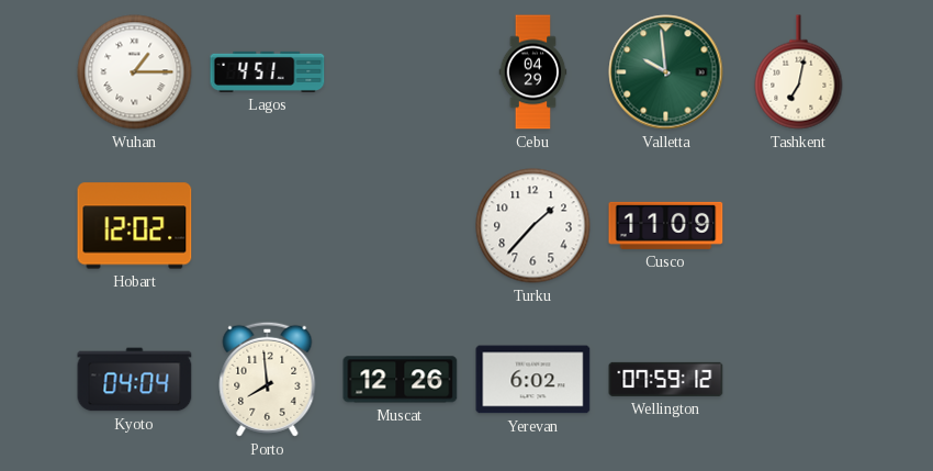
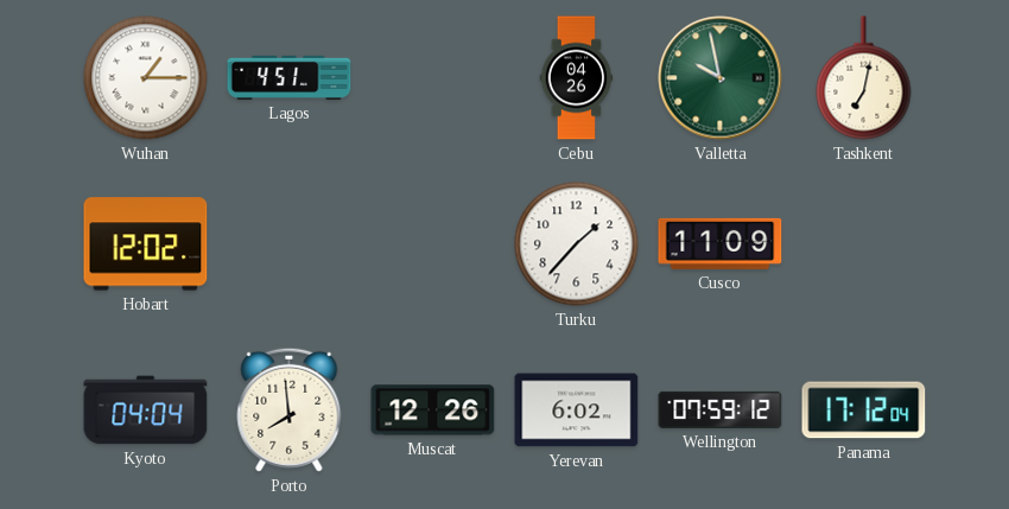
Cebu: 04:29 -> 04:26 (577, 78)
Valletta: 9:59 -> 9:58 (721, 78)
Panama: none -> 17:12 (864, 411)
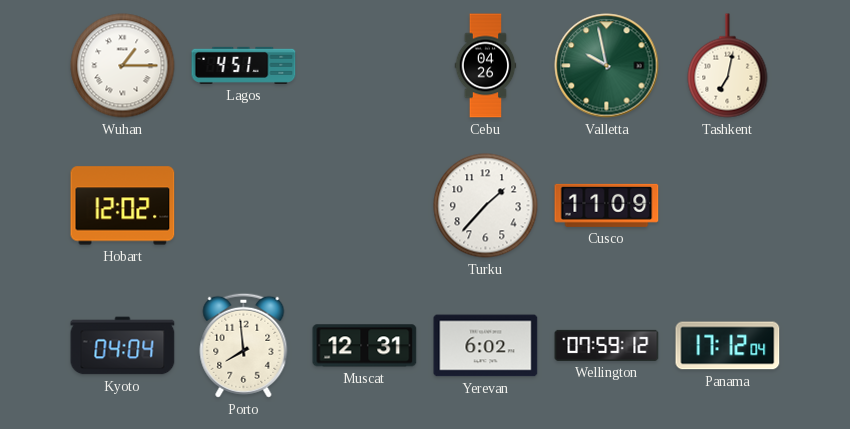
Muscat: 12:26 -> 12:31 (365, 346)
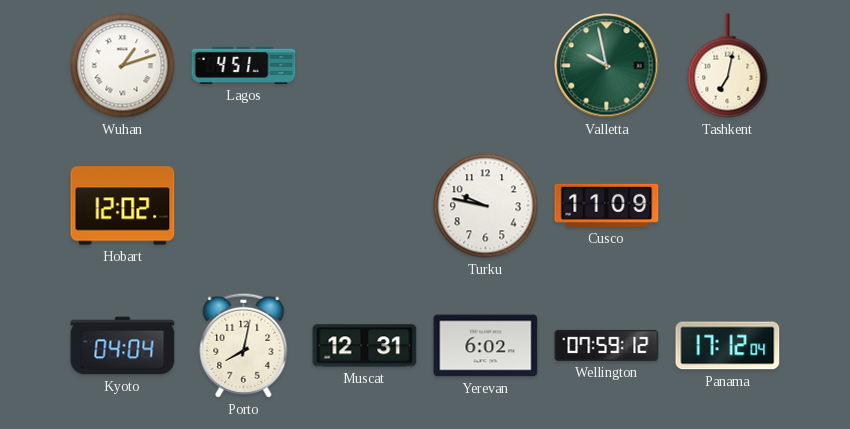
Wuhan: 1:15 -> 1:12 (123, 66)
Cebu: 04:26 -> none (486, 66)
Turku: 1:37 -> 9:47 (486, 206)
Porto: 7:59 -> 8:02 (244, 345)
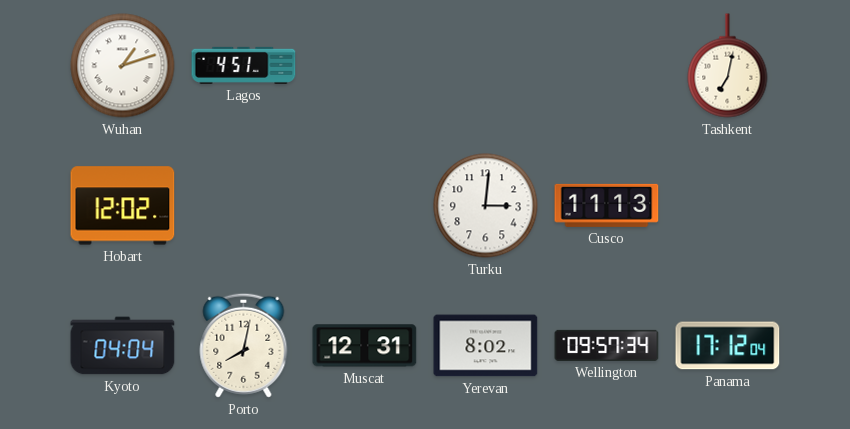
Valletta: 9:58 -> none (607, 66)
Turku: 9:47 -> 3:01 (486, 206)
Cusco: 11:09 -> 11:13 (607, 205)
Yerevan: 6:02 -> 8:02 (486, 346)
Wellington: 07:59 -> 09:57 (607, 345)
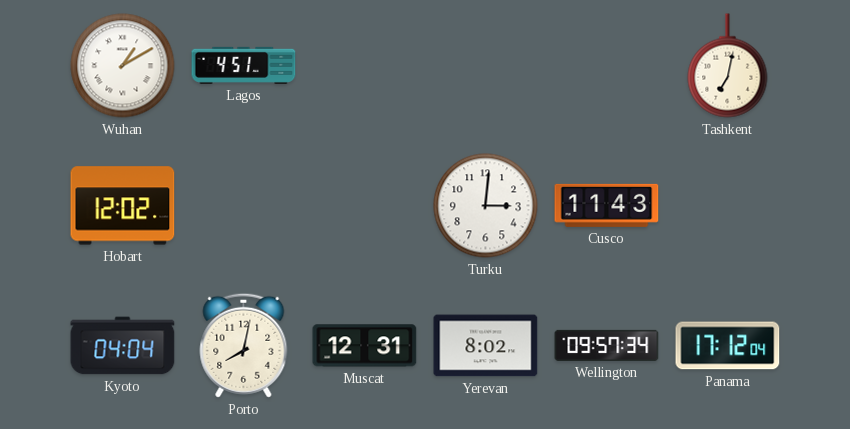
Wuhan: 1:12 -> 1:10 (123, 66)
Cusco: 11:13 -> 11:43 (607, 205)
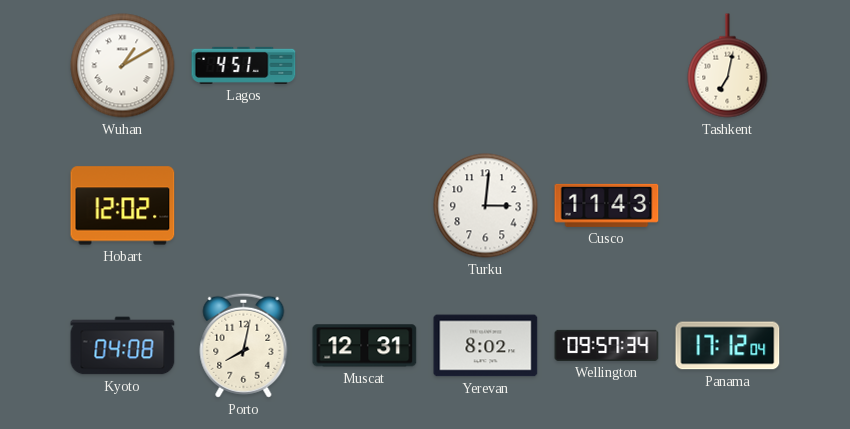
Kyoto: 04:04 -> 04:08 (123, 346)
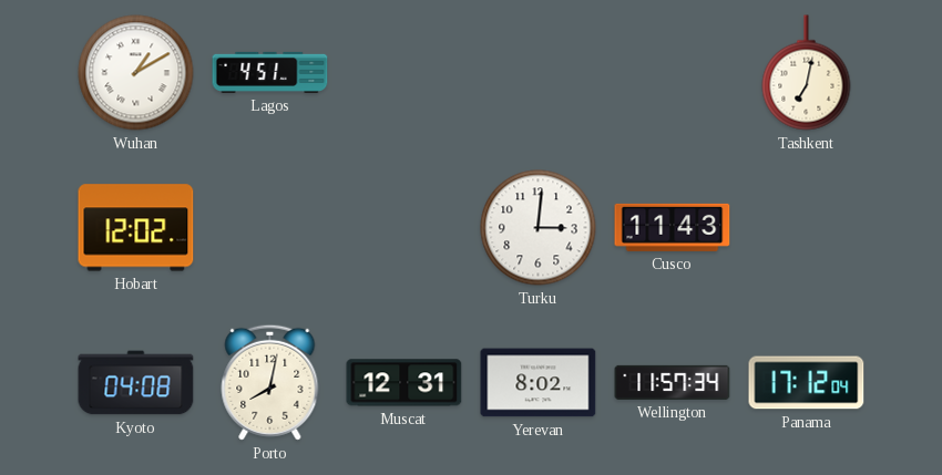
Wellington: 09:57 -> 11:57 (673, 382)
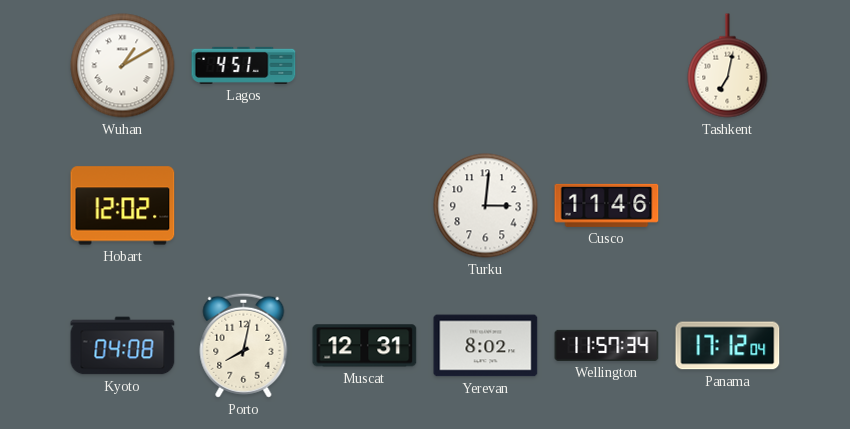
Cusco: 11:43 -> 11:46 (607, 205)
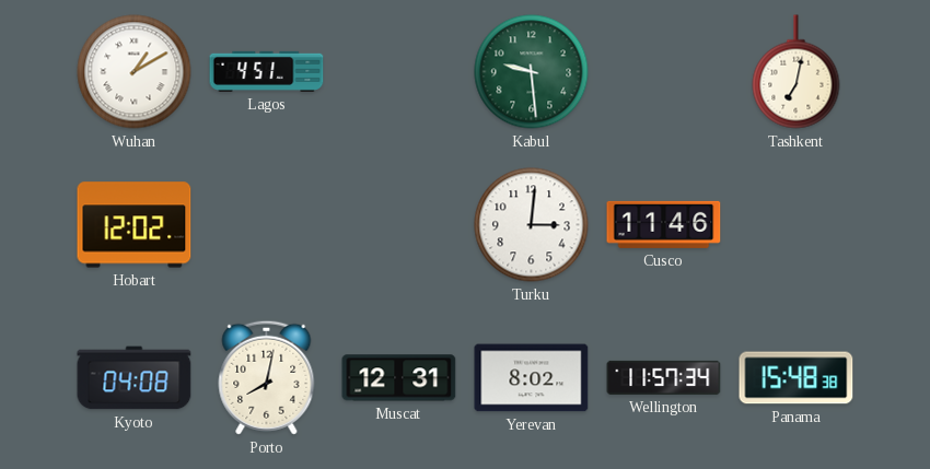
Kabul: none -> 9:29 (532, 72)
Panama: 17:12 -> 15:48 (797, 378)
